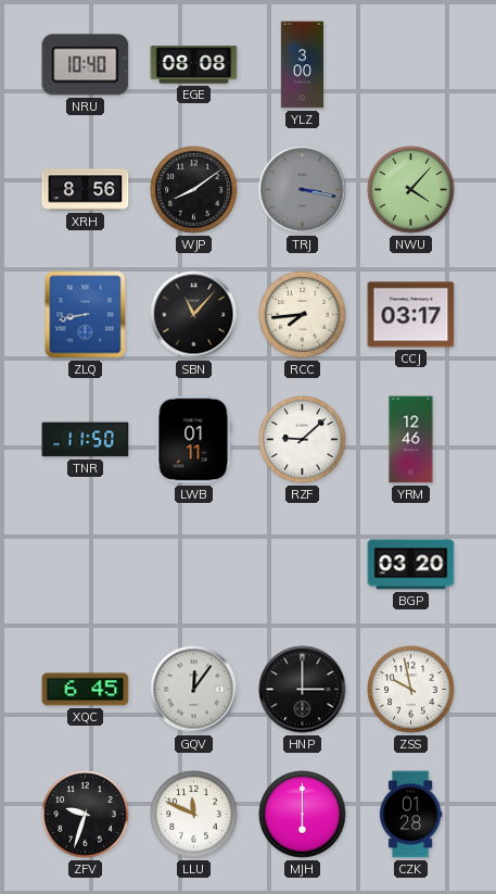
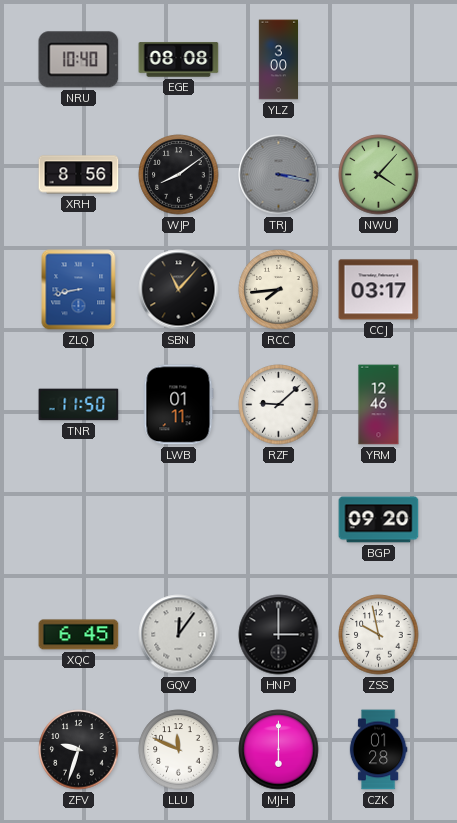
BGP: 03:20 -> 09:20 (379, 520)
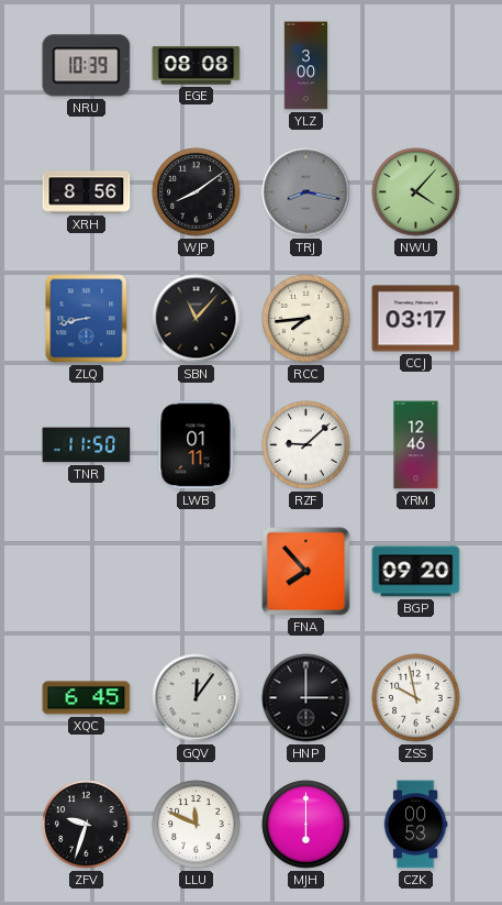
NRU: 10:40 -> 10:39 (87, 66)
TRJ: 3:17 -> 8:17 (306, 192)
FNA: none -> 7:53 (306, 572)
CZK: 01:28 -> 00:53 (415, 825)
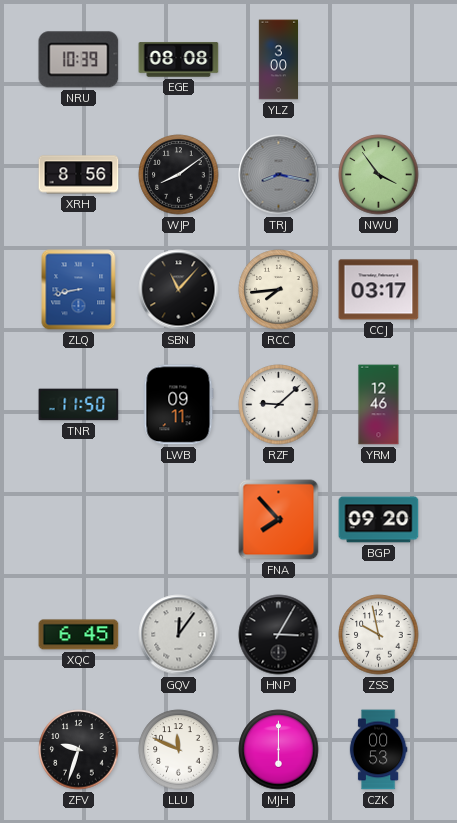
NWU: 4:07 -> 3:54 (379, 175)
LWB: 01:11 -> 09:11 (179, 405)
HNP: 3:00 -> 3:05 (279, 635)
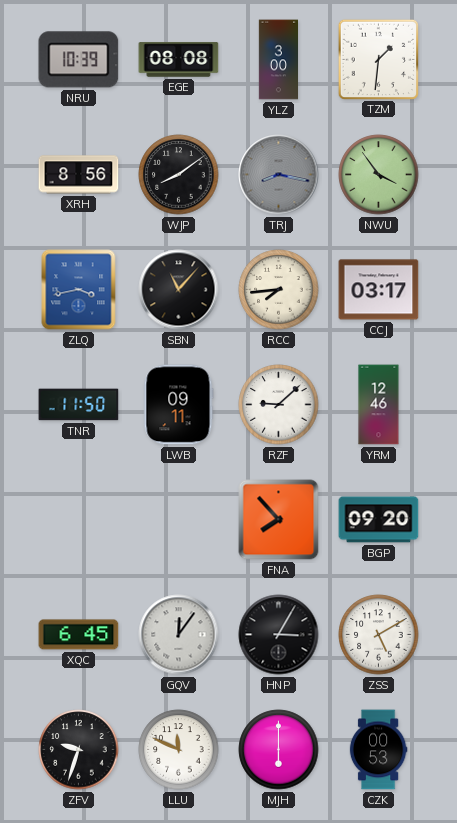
TZM: none -> 1:31 (378, 59)
ZLQ: 8:43 -> 3:43 (79, 290)
ZSS: 9:58 -> 5:10 (379, 635)
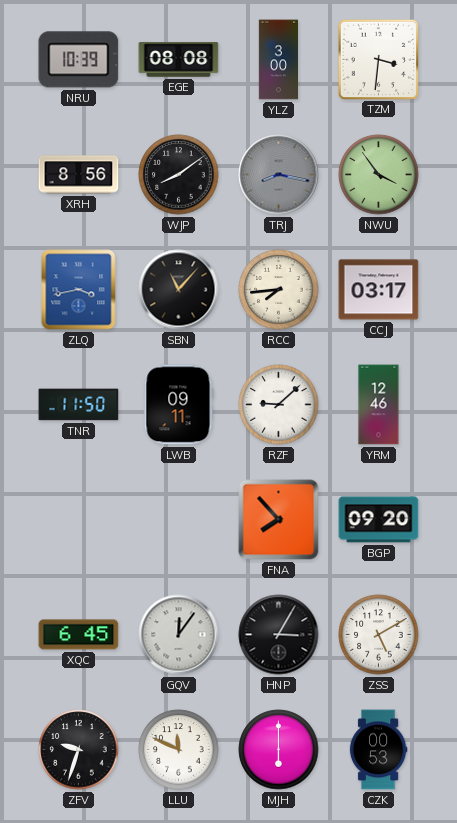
TZM: 1:31 -> 3:31 (378, 59)
